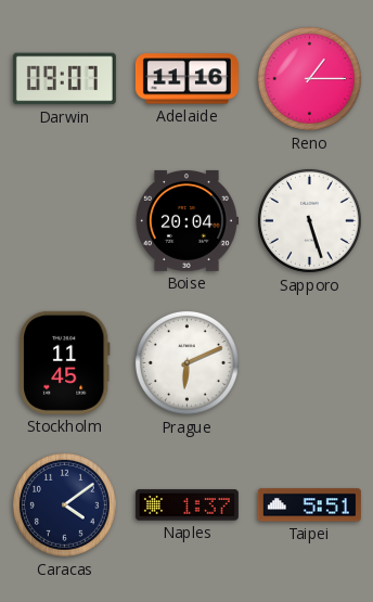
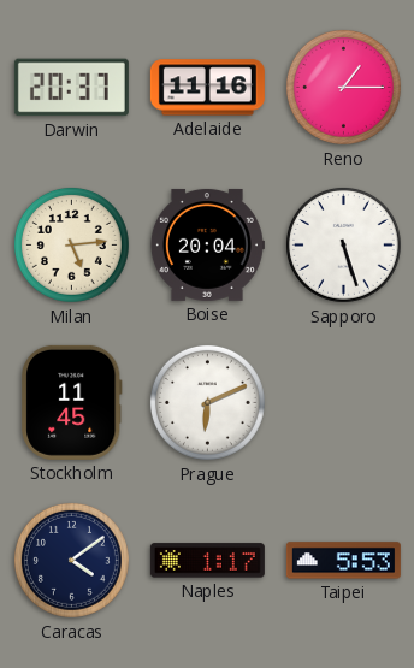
Darwin: 09:07 -> 20:37 (71, 88)
Milan: none -> 5:14 (71, 244)
Naples: 1:37 -> 1:17 (207, 561)
Taipei: 5:51 -> 5:53 (343, 561)
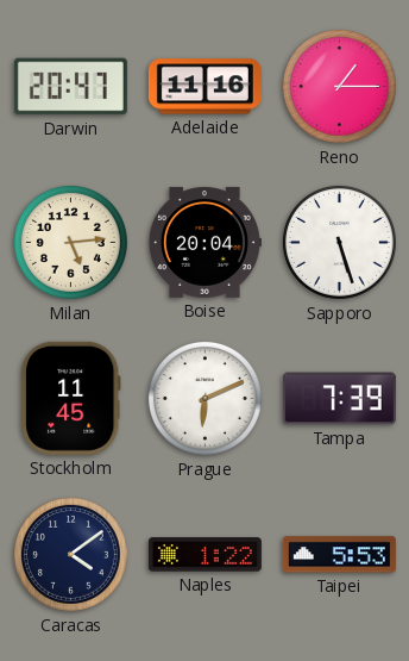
Darwin: 20:37 -> 20:47 (70, 87)
Tampa: none -> 7:39 (339, 399)
Naples: 1:17 -> 1:22 (204, 555)
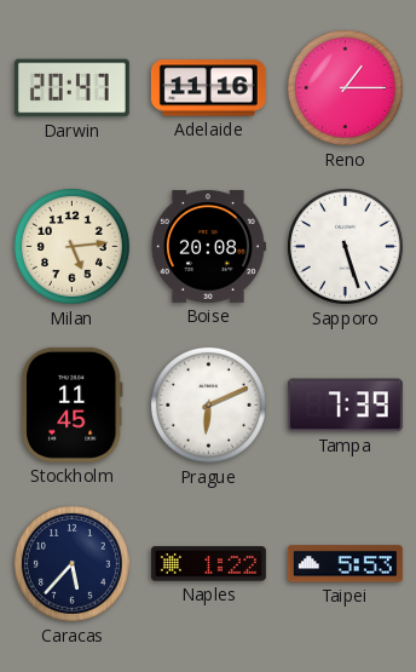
Boise: 20:04 -> 20:08 (208, 246)
Caracas: 4:09 -> 5:37 (71, 563)
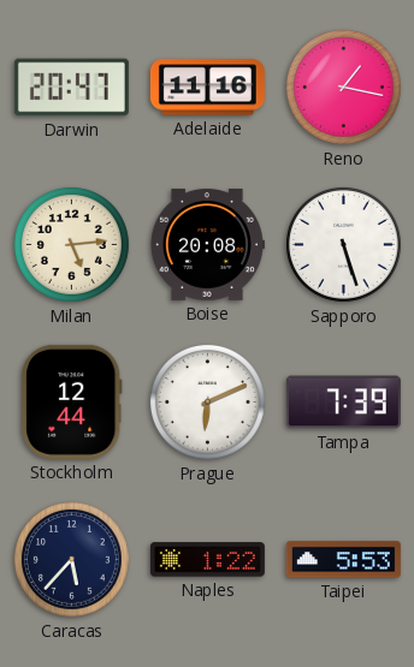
Reno: 1:15 -> 1:17 (343, 87)
Stockholm: 11:45 -> 12:44 (72, 401)
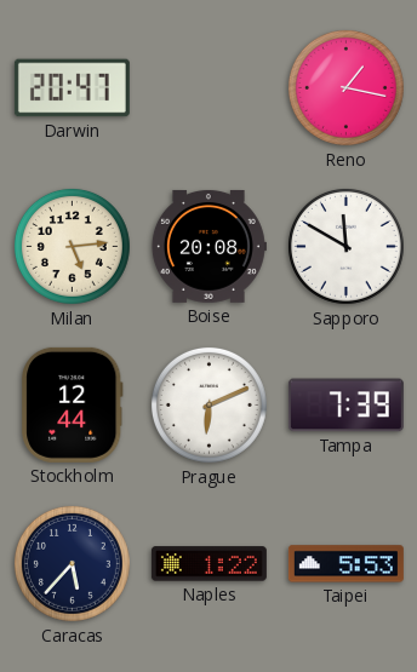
Adelaide: 11:16 -> none (207, 88)
Sapporo: 5:27 -> 11:50 (345, 246)
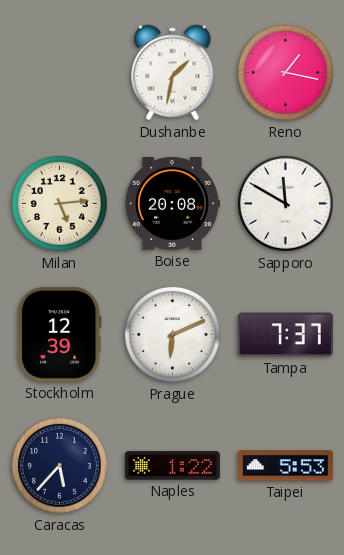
Darwin: 20:47 -> none (72, 88)
Dushanbe: none -> 1:32 (173, 73)
Stockholm: 12:44 -> 12:39 (60, 334)
Tampa: 7:39 -> 7:37 (285, 335)
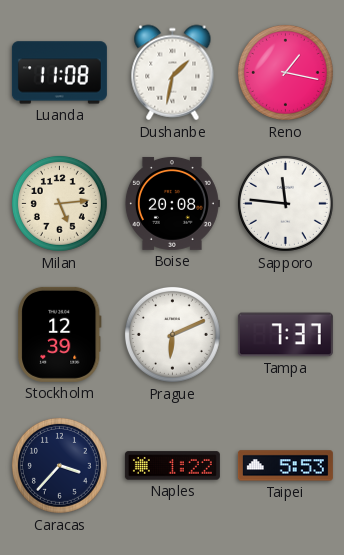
Luanda: none -> 11:08 (59, 73)
Sapporo: 11:50 -> 11:46 (285, 203)
Caracas: 5:37 -> 3:37 (59, 465)
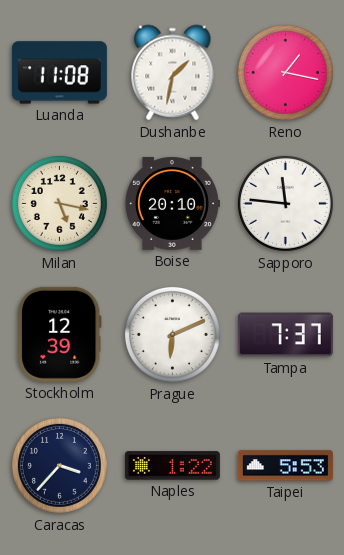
Milan: 5:14 -> 5:17 (59, 203)
Boise: 20:08 -> 20:10 (172, 203)
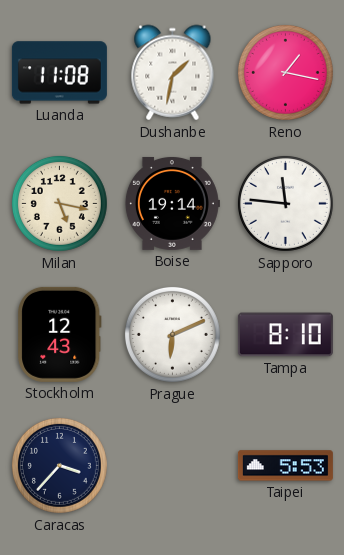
Boise: 20:10 -> 19:14 (172, 203)
Stockholm: 12:39 -> 12:43 (60, 334)
Tampa: 7:37 -> 8:10 (285, 335)
Naples: 1:22 -> none (172, 466)
